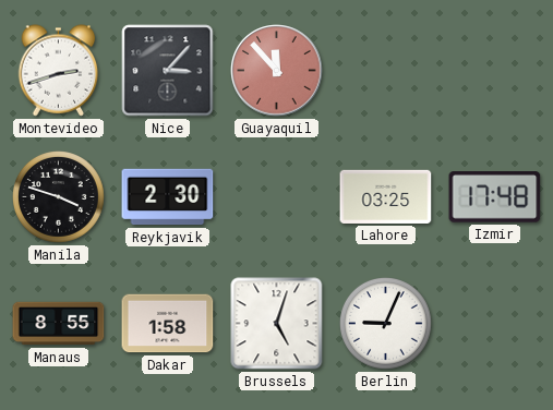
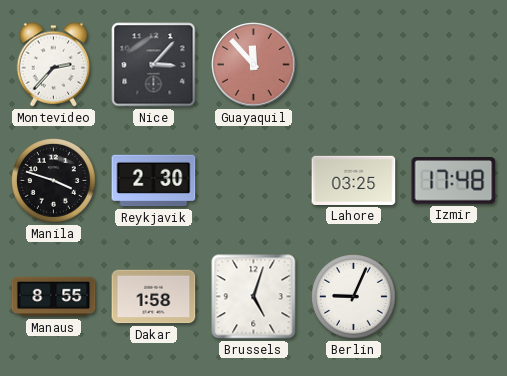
Montevideo: 2:42 -> 2:37 (54, 65)
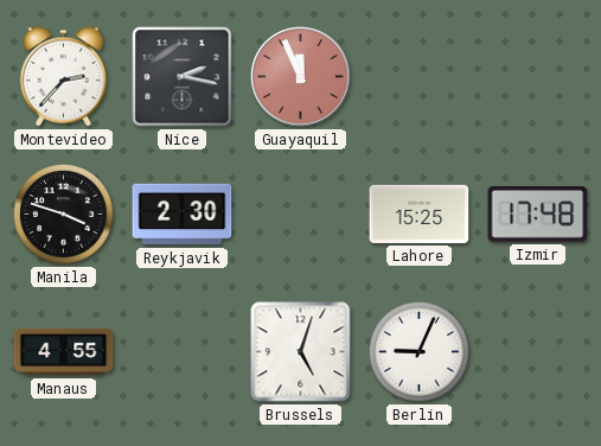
Nice: 3:07 -> 2:17 (183, 77)
Guayaquil: 11:53 -> 11:56 (301, 77)
Lahore: 03:25 -> 15:25 (420, 214)
Manaus: 8:55 -> 4:55 (64, 352)
Dakar: 1:58 -> none (154, 297)
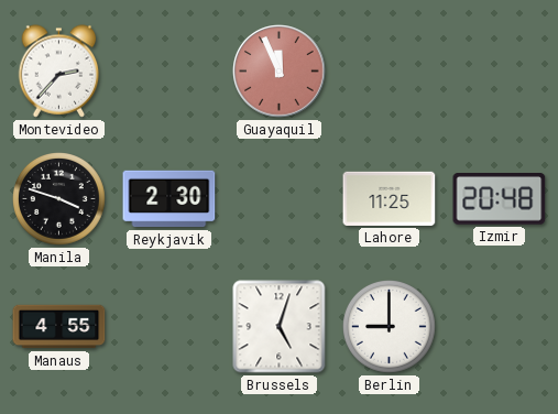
Nice: 2:17 -> none (183, 77)
Lahore: 15:25 -> 11:25 (390, 198)
Izmir: 17:48 -> 20:48 (500, 199)
Berlin: 9:04 -> 9:00 (390, 327)
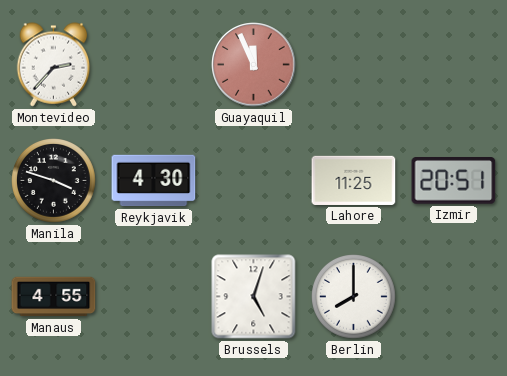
Reykjavik: 2:30 -> 4:30 (154, 181)
Izmir: 20:48 -> 20:51 (454, 181)
Berlin: 9:00 -> 8:00 (354, 297)
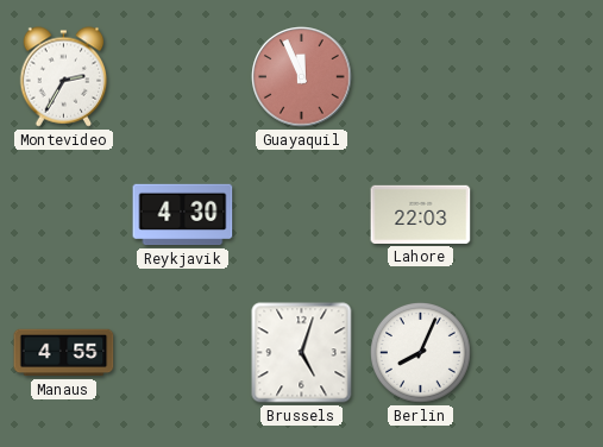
Montevideo: 2:37 -> 2:35 (64, 77)
Manila: 3:48 -> none (54, 181)
Lahore: 11:25 -> 22:03 (421, 214)
Izmir: 20:51 -> none (454, 181)
Berlin: 8:00 -> 8:04 (421, 353)
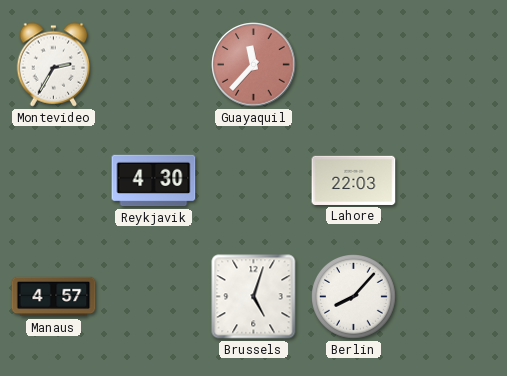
Guayaquil: 11:56 -> 11:37 (254, 65)
Manaus: 4:55 -> 4:57 (54, 297)
Berlin: 8:04 -> 8:07 (354, 297)
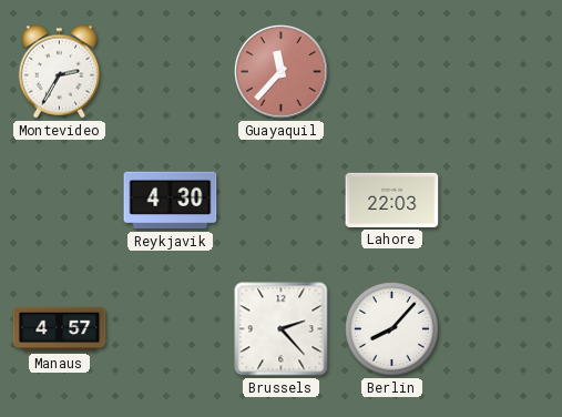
Brussels: 5:03 -> 2:23 (282, 329)
